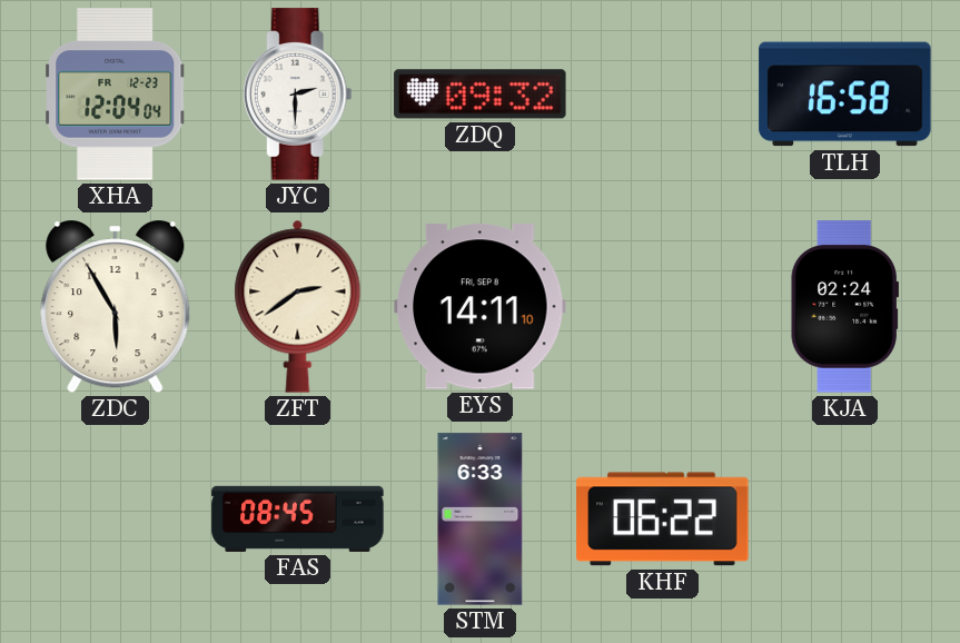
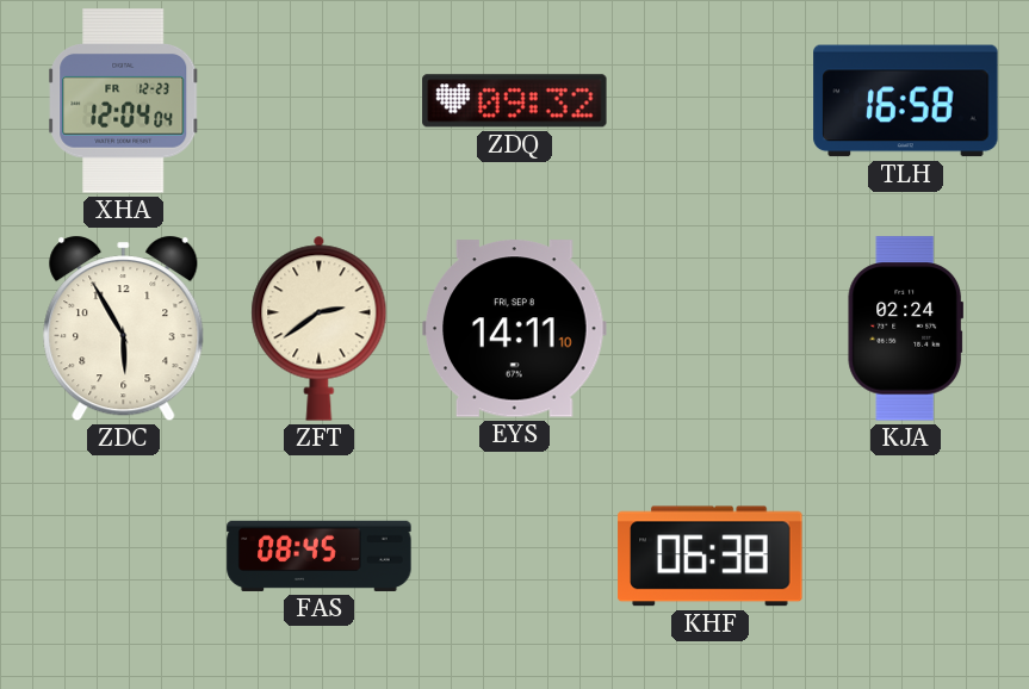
JYC: 2:30 -> none (297, 95)
STM: 6:33 -> none (481, 520)
KHF: 06:22 -> 06:38 (711, 557)
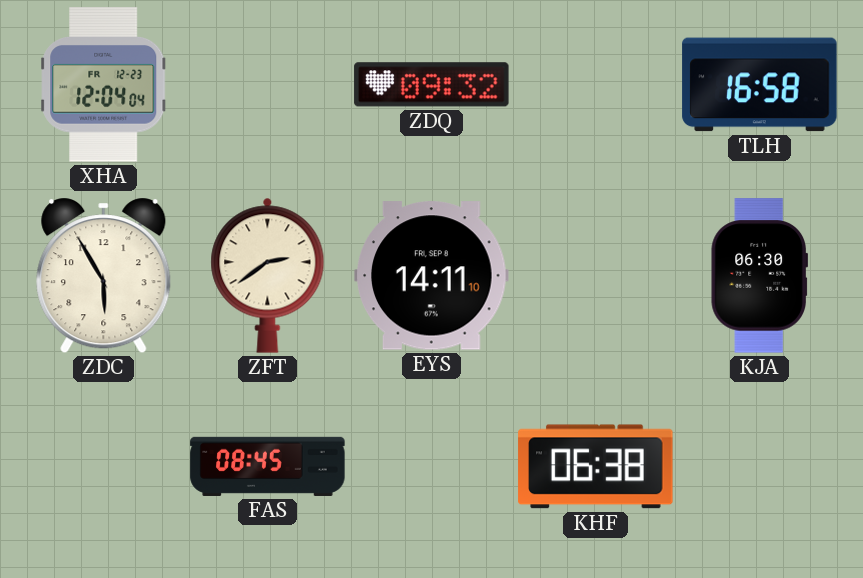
KJA: 02:24 -> 06:30 (759, 276)
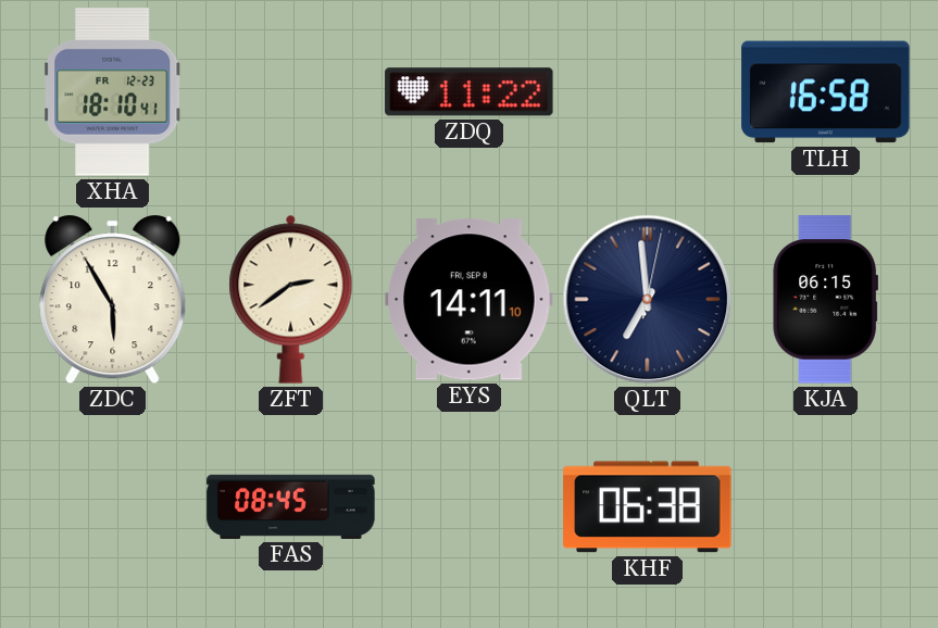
XHA: 12:04 -> 18:10 (113, 92)
ZDQ: 09:32 -> 11:22 (470, 92)
QLT: none -> 6:59 (648, 300)
KJA: 06:30 -> 06:15 (825, 300)
